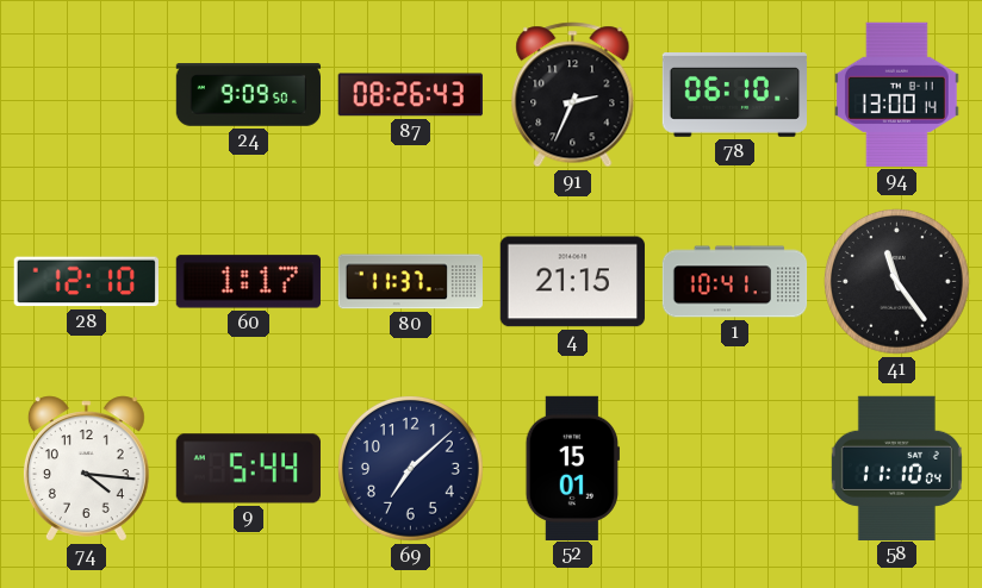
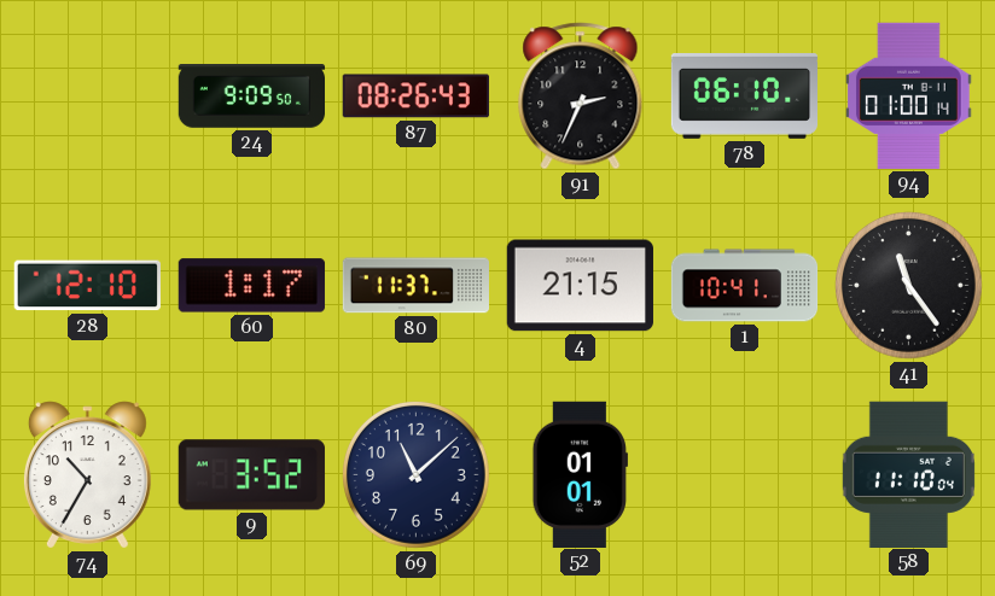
94: 13:00 -> 01:00 (908, 95)
74: 4:16 -> 10:35 (87, 475)
9: 5:44 -> 3:52 (251, 475)
69: 7:08 -> 11:08 (415, 474)
52: 15:01 -> 01:01 (580, 474)
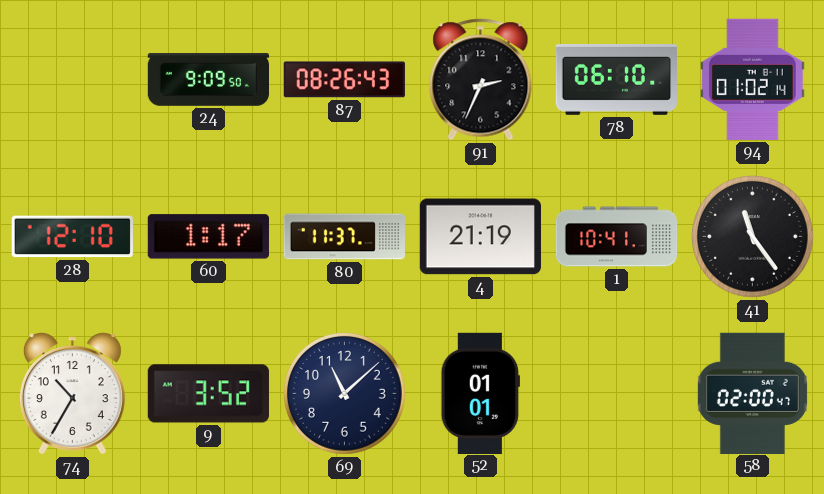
94: 01:00 -> 01:02 (752, 79)
4: 21:15 -> 21:19 (480, 237)
58: 11:10 -> 02:00 (752, 393)
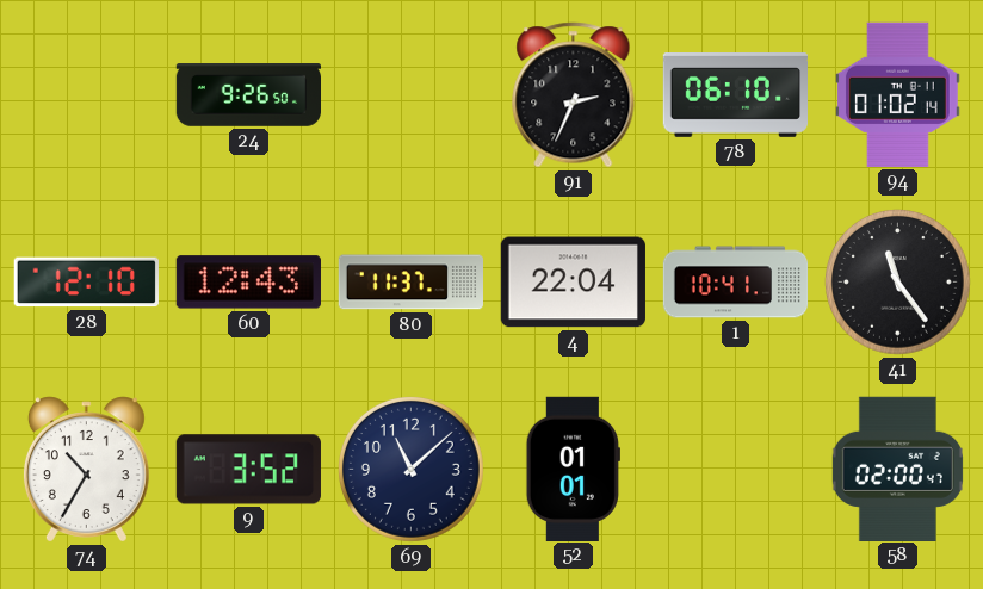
24: 9:09 -> 9:26 (248, 95)
87: 08:26 -> none (344, 80)
60: 1:17 -> 12:43 (248, 283)
4: 21:19 -> 22:04 (573, 283)
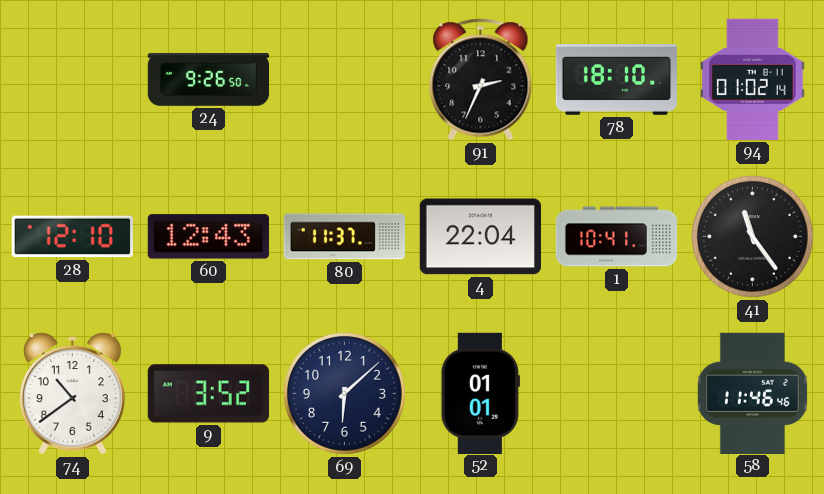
78: 06:10 -> 18:10 (616, 80)
74: 10:35 -> 10:39 (72, 394)
69: 11:08 -> 6:08 (344, 393)
58: 02:00 -> 11:46 (752, 393)
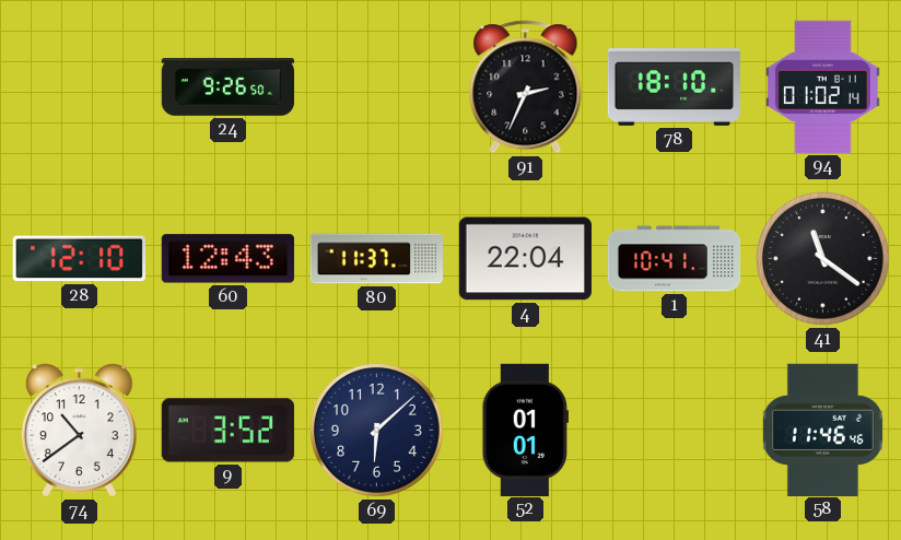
41: 11:24 -> 11:21 (822, 258)
